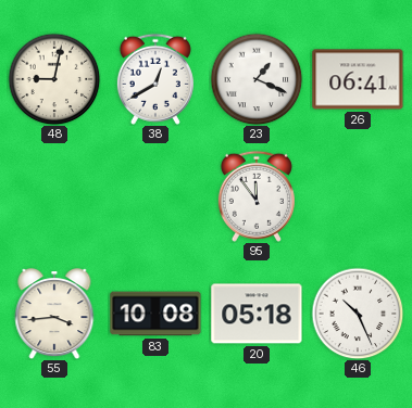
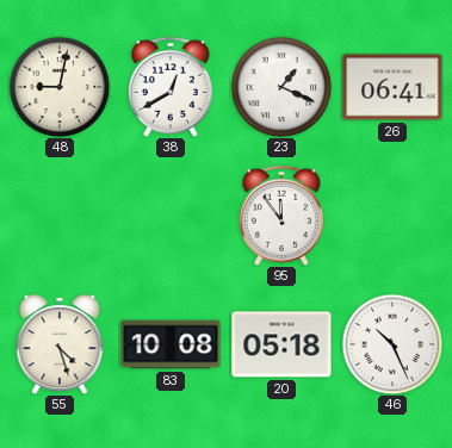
55: 3:44 -> 4:27 (60, 344)
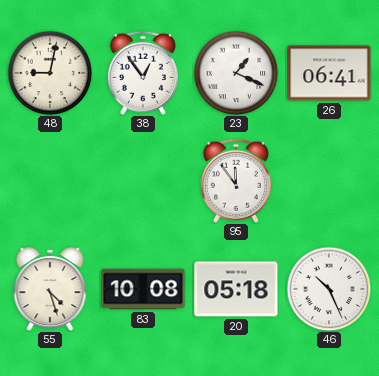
38: 12:40 -> 12:54 (143, 73)
